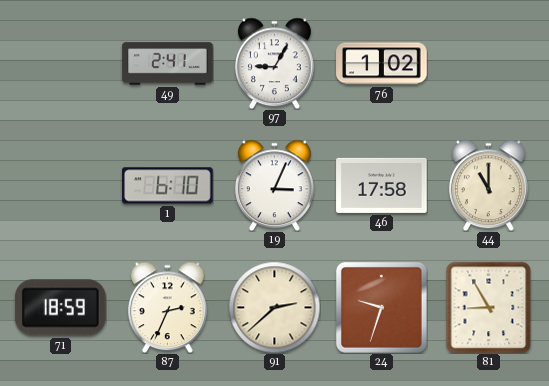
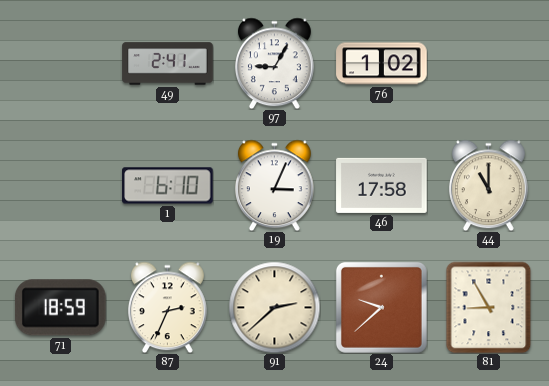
24: 9:33 -> 9:38 (381, 307)
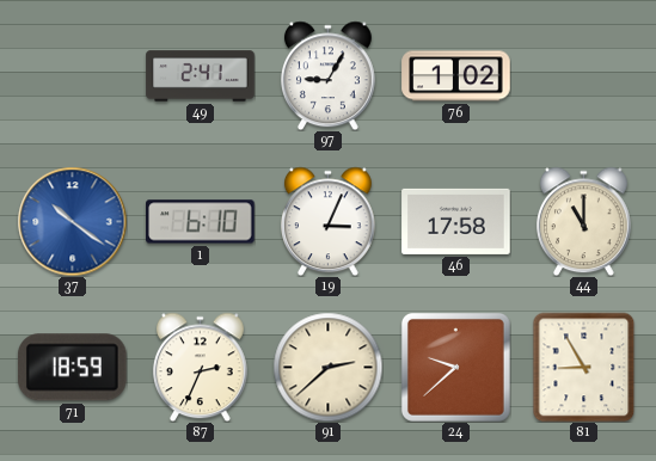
37: none -> 10:21 (72, 221)
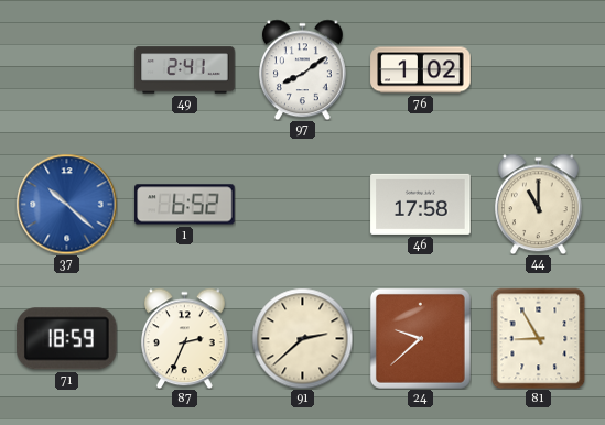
97: 9:05 -> 8:09 (302, 69)
37: 10:21 -> 10:22 (66, 204)
1: 6:10 -> 6:52 (185, 205)
19: 3:04 -> none (327, 221)
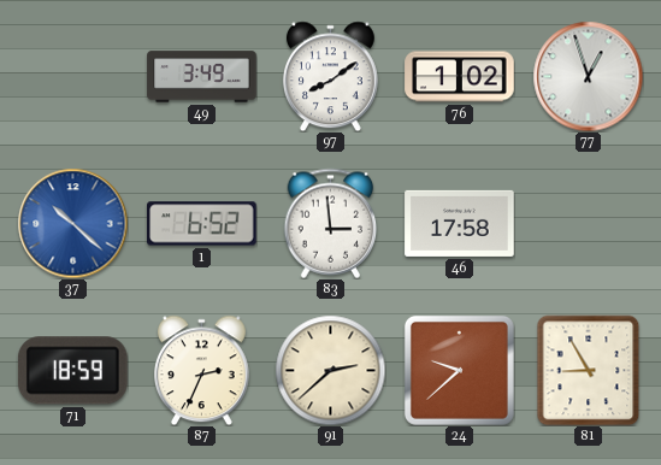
49: 2:41 -> 3:49 (202, 77)
77: none -> 12:57 (588, 76)
83: none -> 2:59 (331, 223)
44: 11:00 -> none (538, 204)
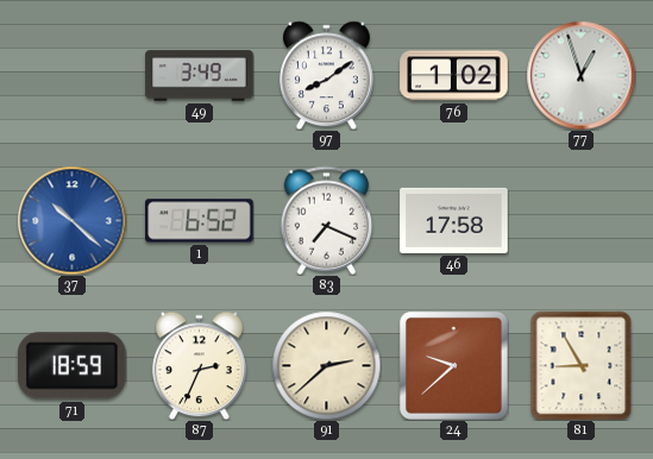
83: 2:59 -> 7:19 (327, 220)
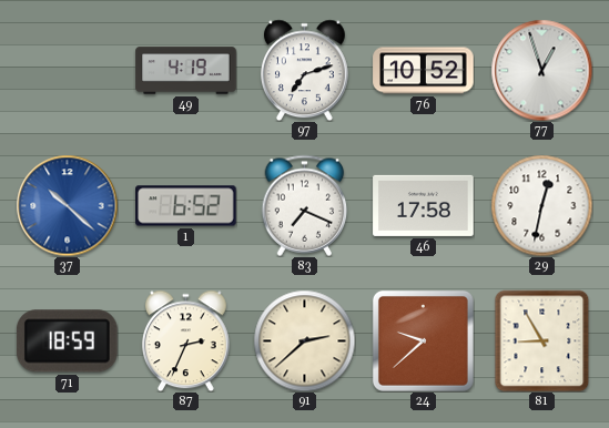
49: 3:49 -> 4:19 (186, 71)
97: 8:09 -> 7:12 (304, 70)
76: 1:02 -> 10:52 (424, 71)
29: none -> 12:32 (541, 205)
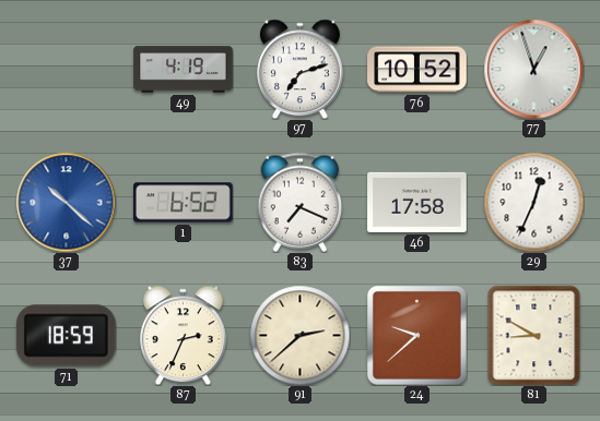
29: 12:32 -> 12:34 (533, 202)
81: 8:55 -> 8:50 (534, 335)
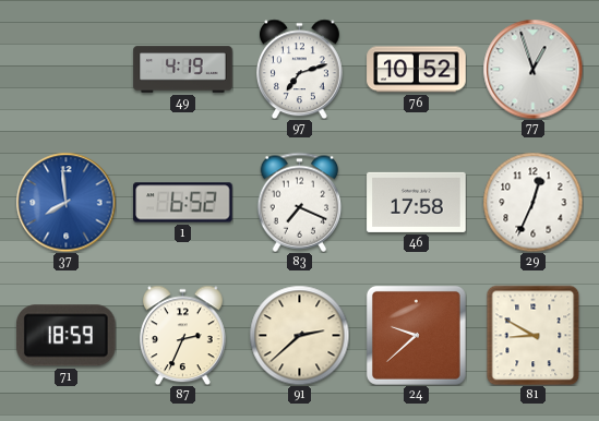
37: 10:22 -> 7:59 (65, 202)
